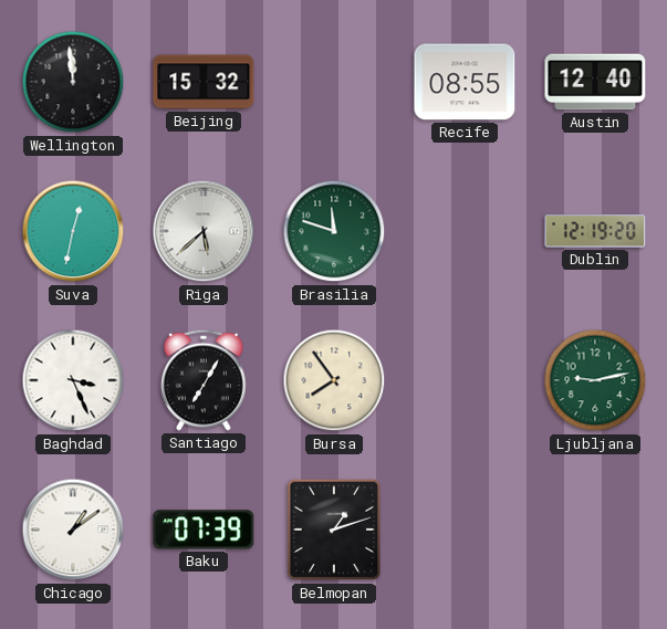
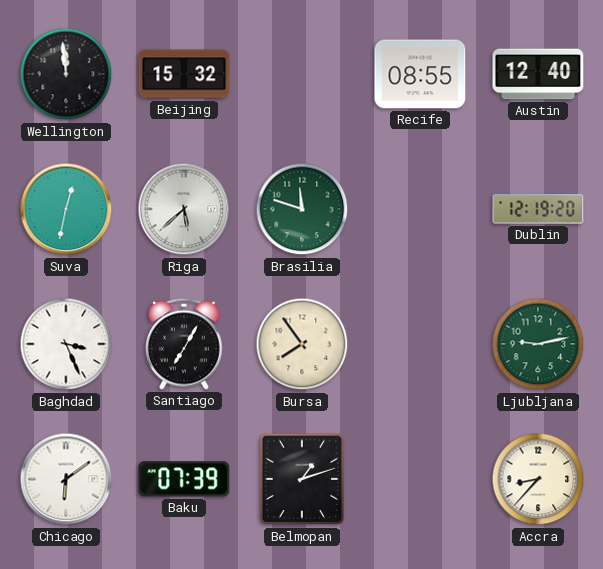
Chicago: 1:09 -> 6:09 (66, 479)
Accra: none -> 8:37 (538, 479)
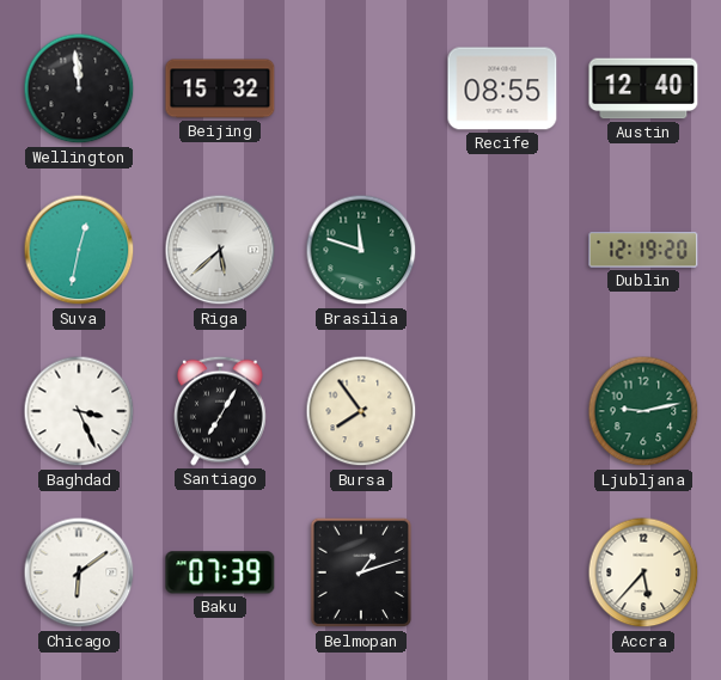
Accra: 8:37 -> 5:37 (643, 572)
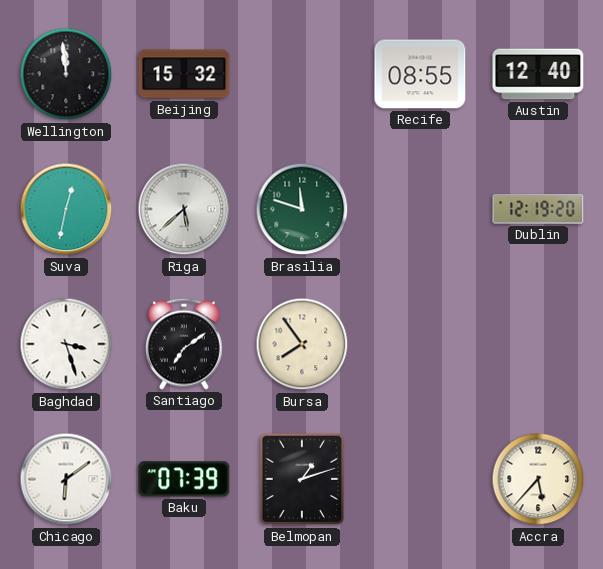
Baghdad: 3:26 -> 3:27 (66, 344)
Santiago: 7:05 -> 7:09 (185, 344)
Ljubljana: 9:13 -> none (643, 411)
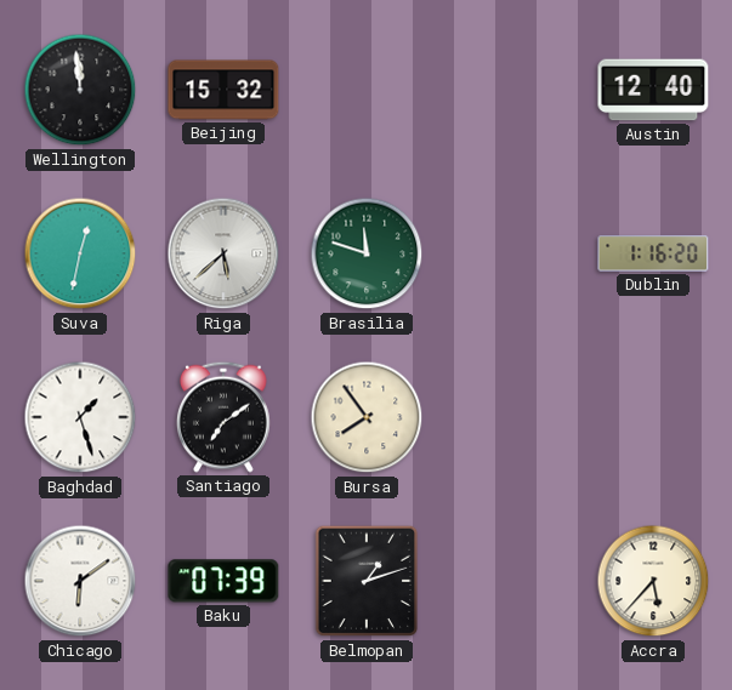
Recife: 08:55 -> none (420, 74)
Dublin: 12:19 -> 1:16 (653, 253)
Baghdad: 3:27 -> 1:27 (80, 417)
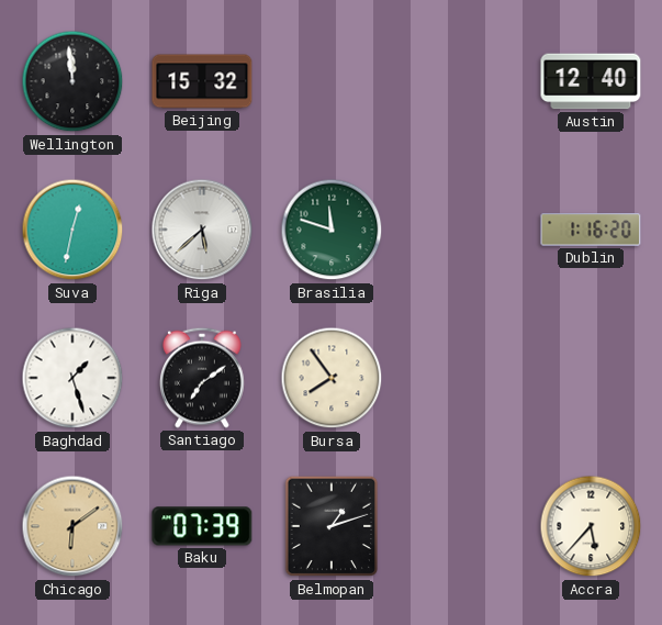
Chicago dial: white -> champagne (72, 526)
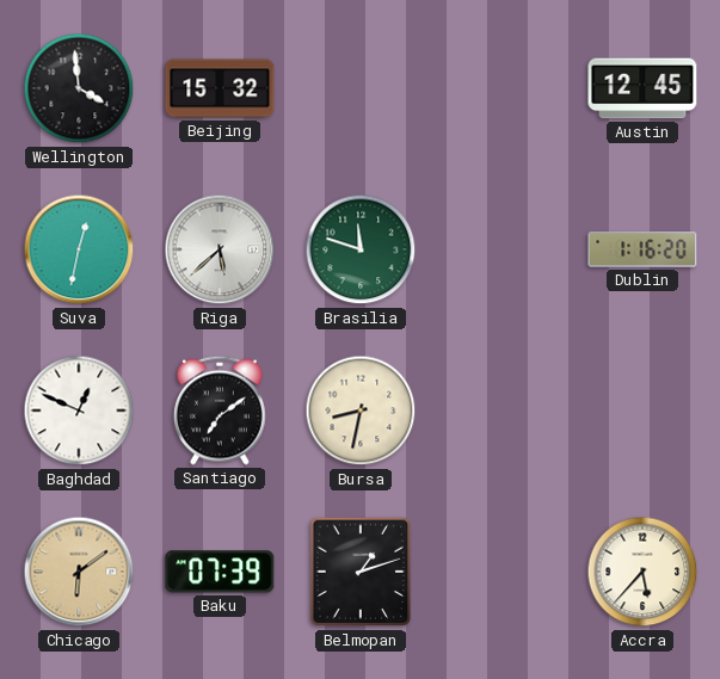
Wellington: 11:59 -> 3:59 (79, 88)
Austin: 12:40 -> 12:45 (642, 88)
Baghdad: 1:27 -> 12:49 (79, 411)
Bursa: 7:54 -> 8:32 (361, 411)
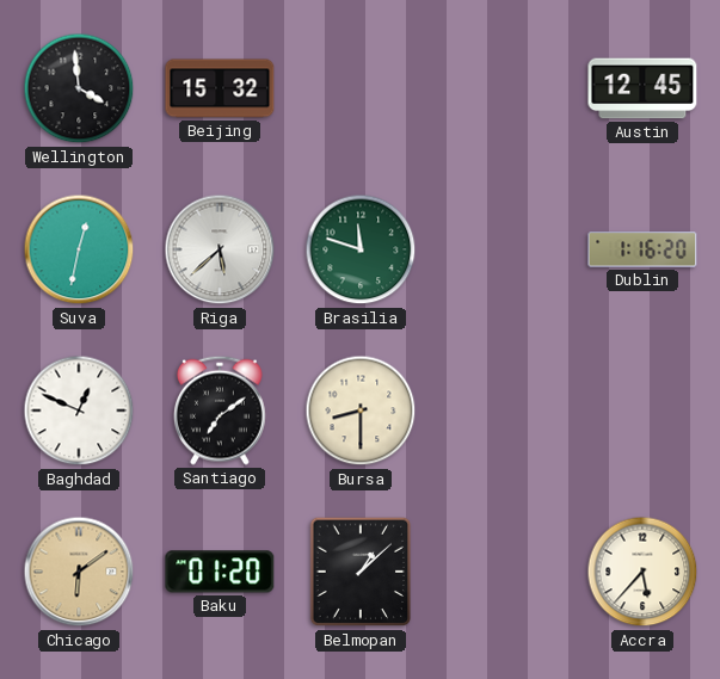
Bursa: 8:32 -> 8:30 (361, 411)
Baku: 07:39 -> 01:20 (220, 572)
Belmopan: 1:12 -> 1:08 (361, 572)
